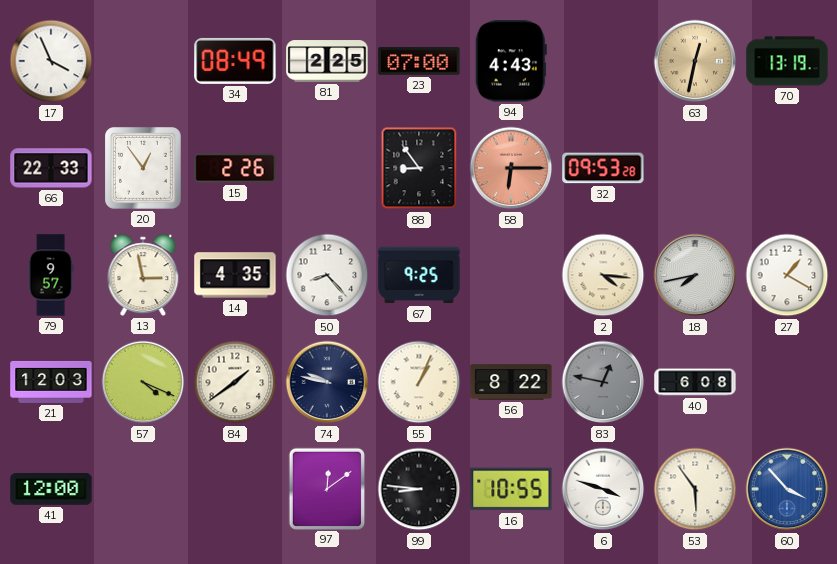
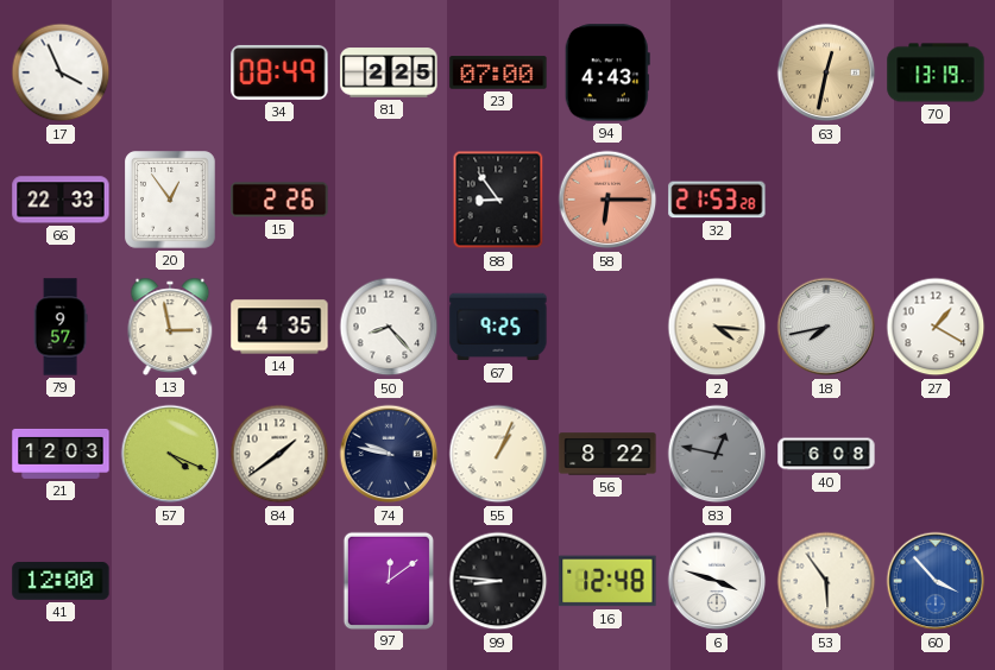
32: 09:53 -> 21:53 (717, 200)
16: 10:55 -> 12:48 (607, 581)
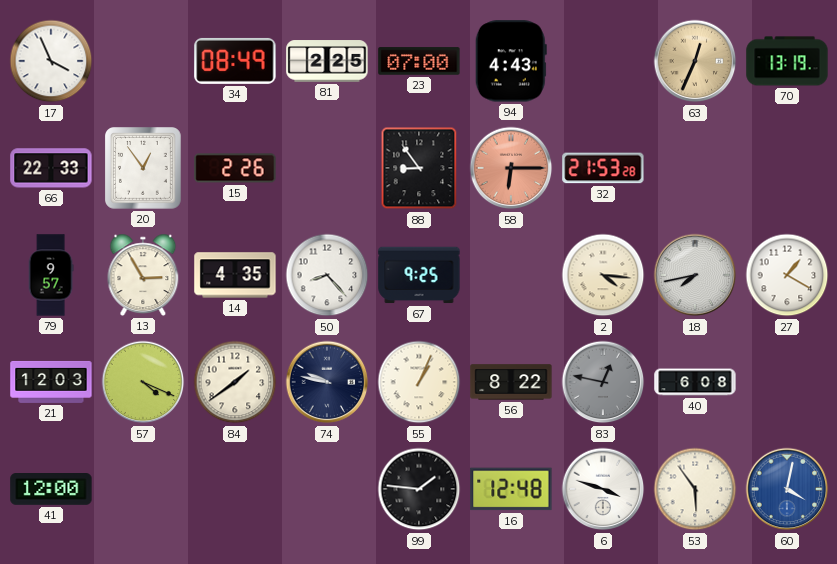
63: 12:32 -> 12:34 (695, 61)
13: 2:58 -> 2:55 (143, 275)
97: 12:09 -> none (388, 580)
99: 8:46 -> 1:46 (419, 489)
60: 3:53 -> 4:02 (787, 489)
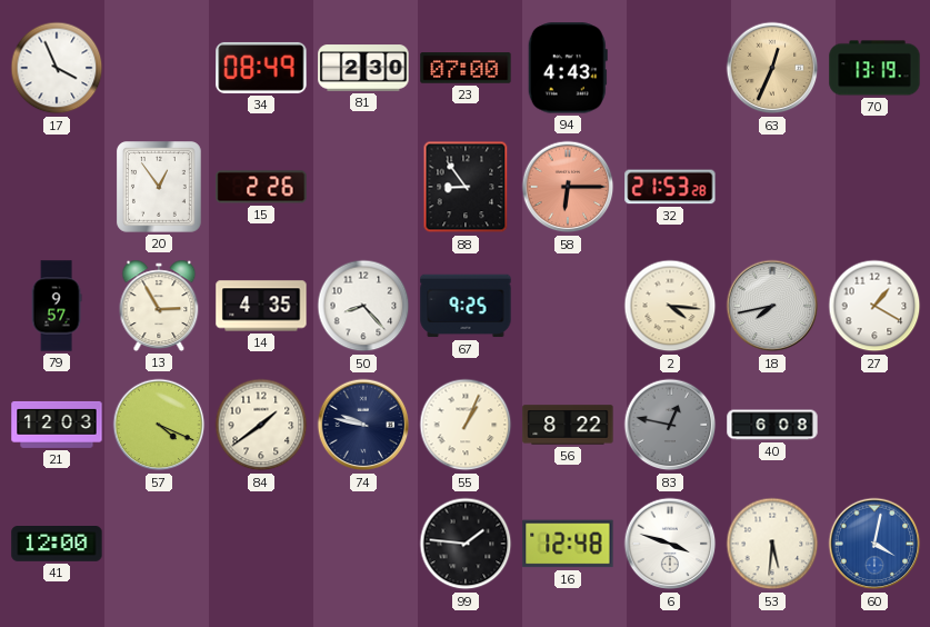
81: 2:25 -> 2:30 (363, 68)
66: 22:33 -> none (51, 168)
53: 5:54 -> 5:31 (772, 544)
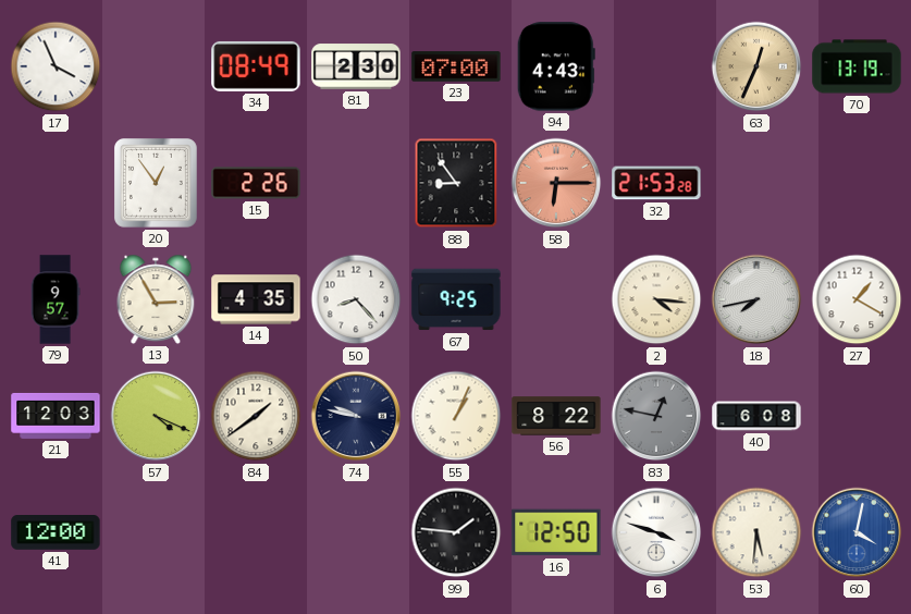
16: 12:48 -> 12:50 (556, 532)
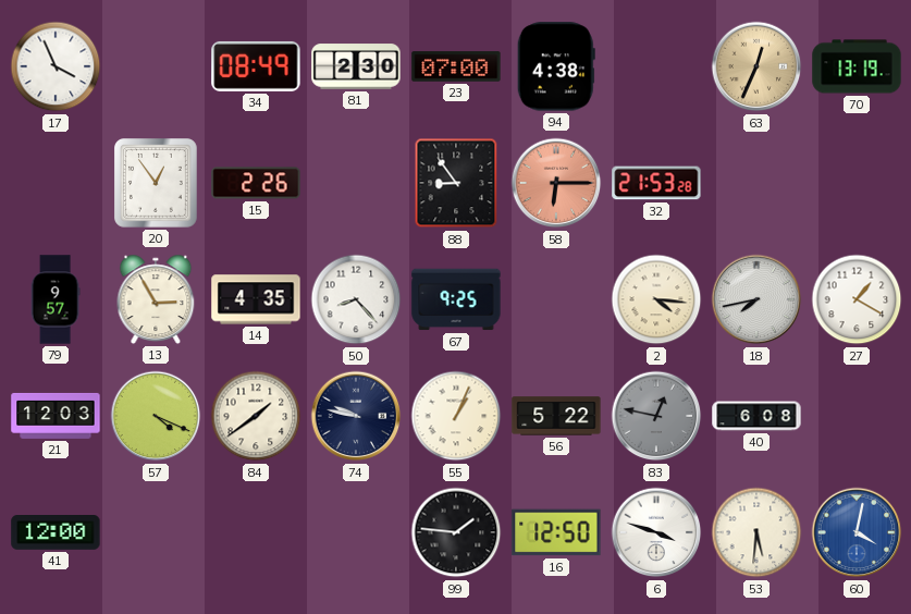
94: 4:43 -> 4:38 (556, 66)
56: 8:22 -> 5:22 (556, 416)
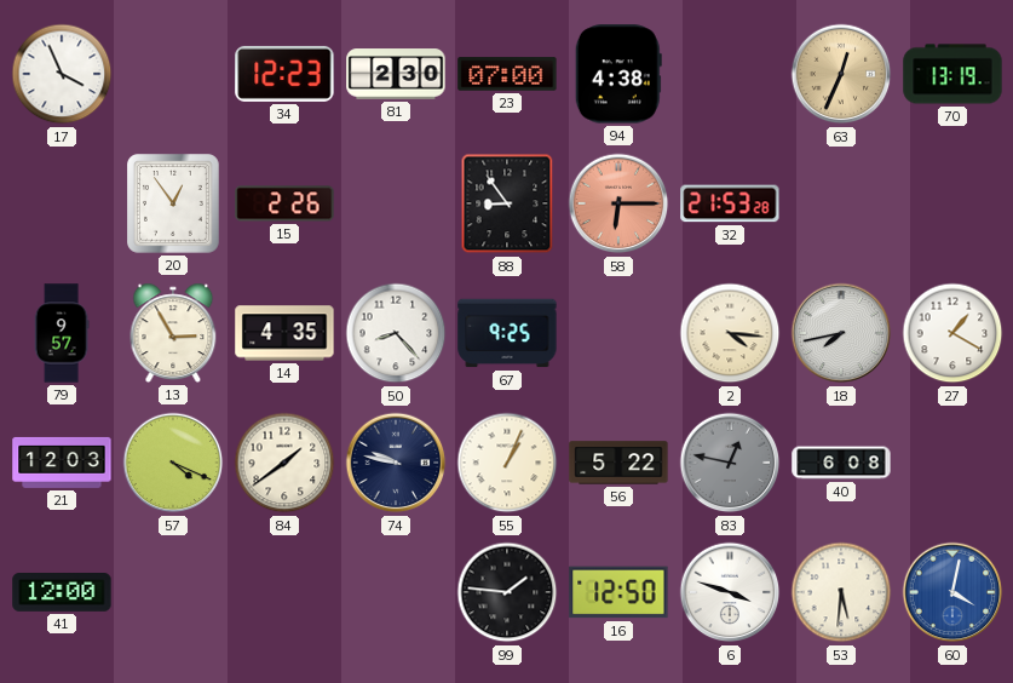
34: 08:49 -> 12:23 (284, 74)
